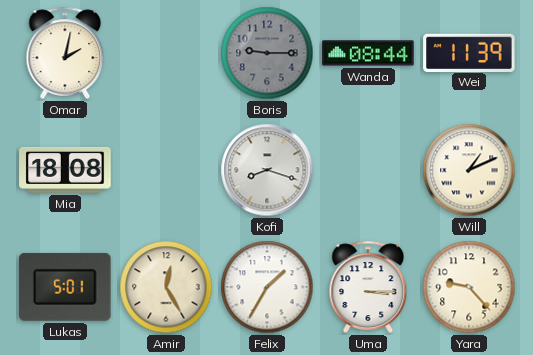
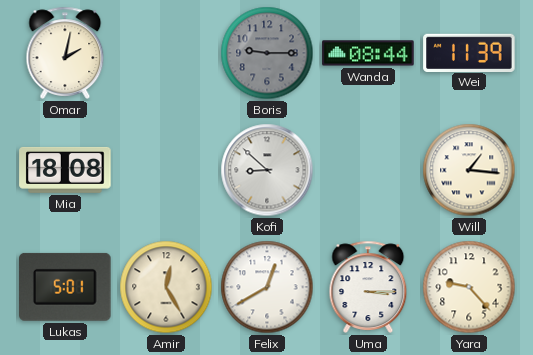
Kofi: 8:18 -> 8:52 (267, 170)
Will: 1:11 -> 1:16 (469, 170)
Felix: 1:35 -> 12:40 (267, 287)
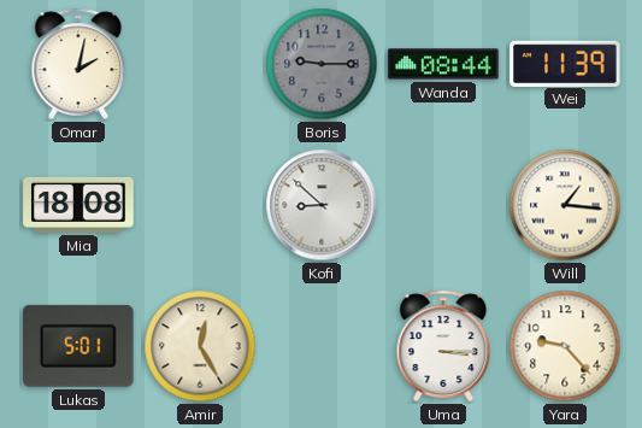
Felix: 12:40 -> none (267, 287)
